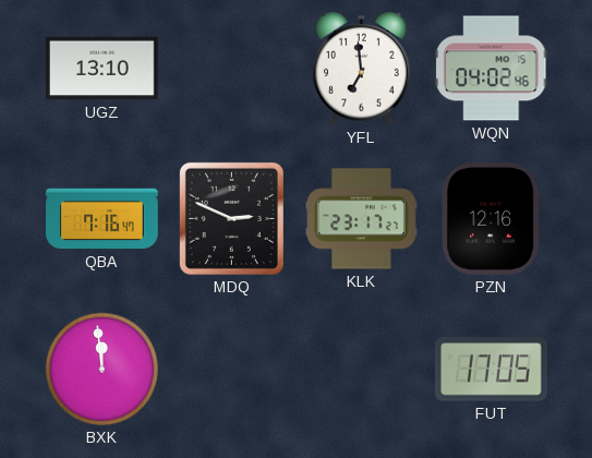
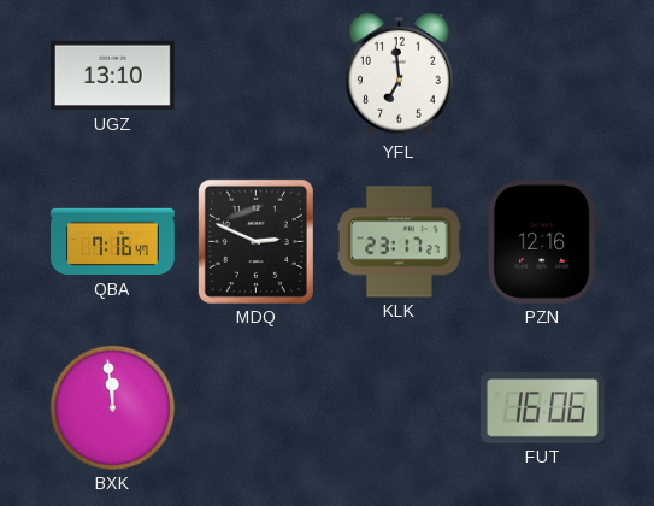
WQN: 04:02 -> none (492, 69)
FUT: 17:05 -> 16:06 (543, 408)
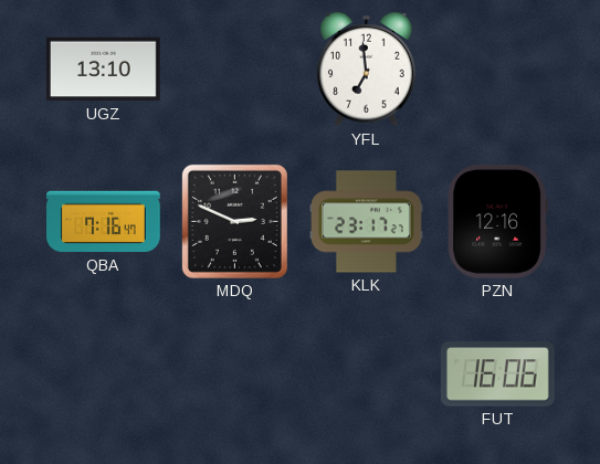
BXK: 11:59 -> none (112, 407)
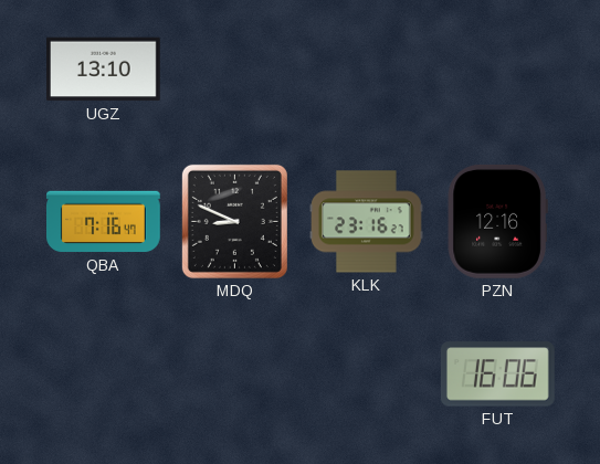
YFL: 6:59 -> none (367, 70)
MDQ: 2:49 -> 8:49 (234, 221)
KLK: 23:17 -> 23:16 (367, 222)
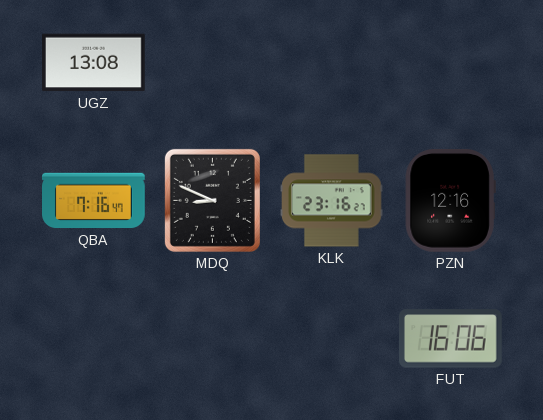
UGZ: 13:10 -> 13:08 (94, 63)
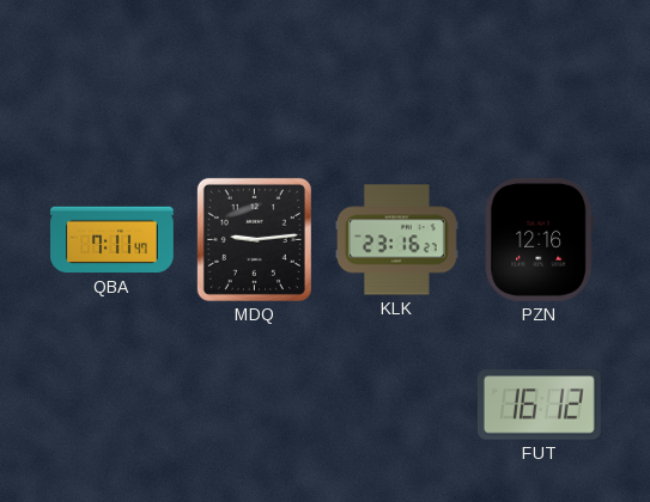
UGZ: 13:08 -> none (94, 63)
QBA: 7:16 -> 7:11 (113, 240)
MDQ: 8:49 -> 9:14 (254, 239)
FUT: 16:06 -> 16:12 (540, 405)
